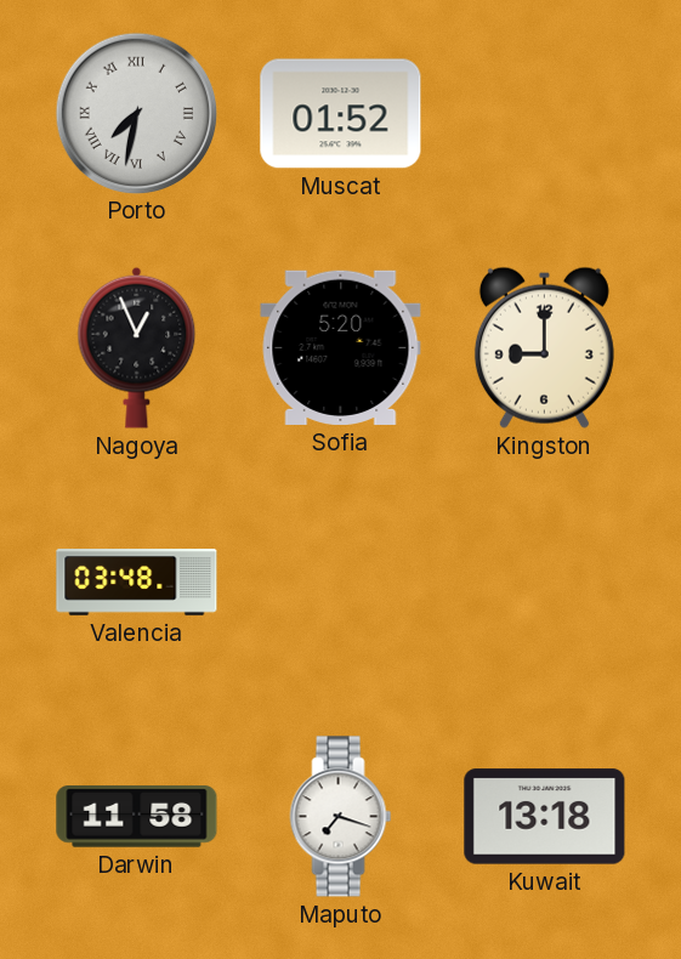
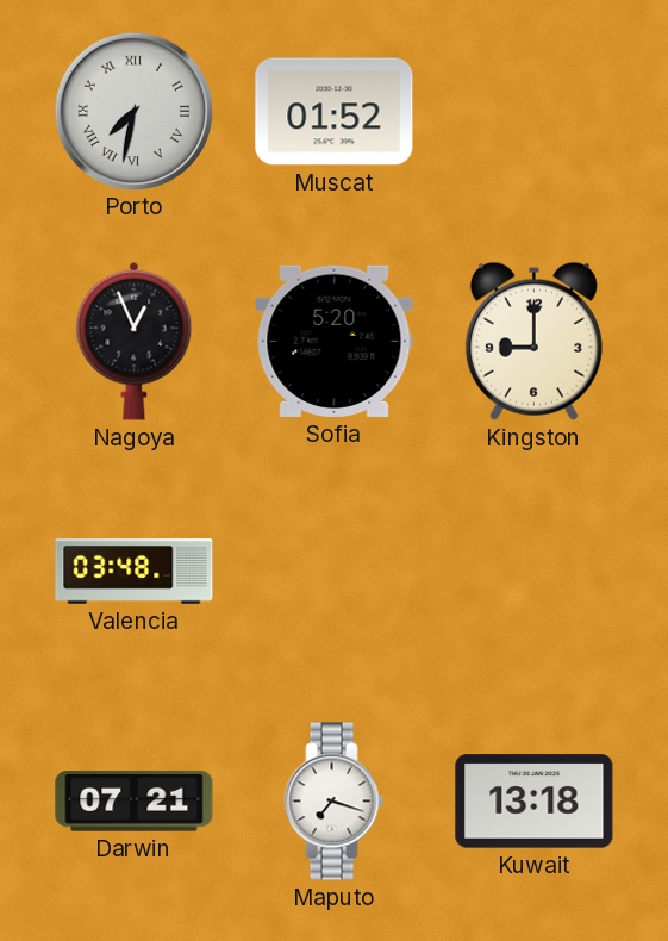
Darwin: 11:58 -> 07:21 (135, 802)
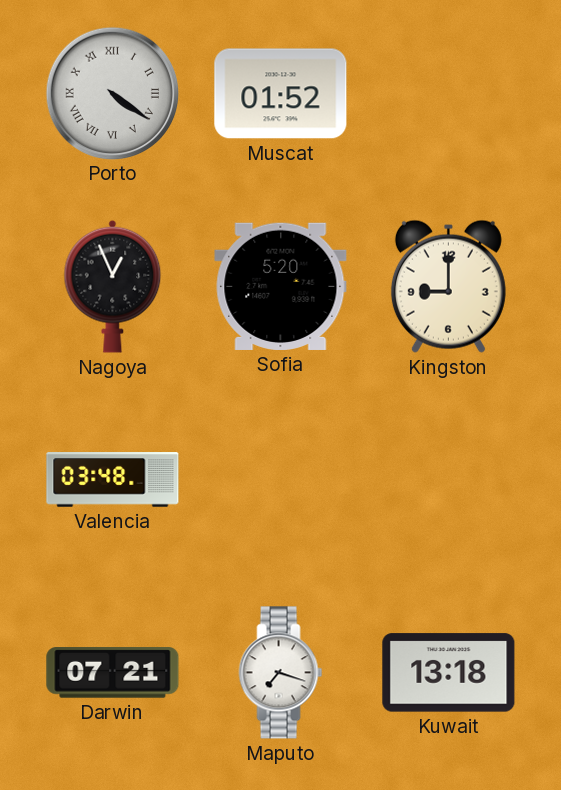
Porto: 7:32 -> 4:21 (112, 93)
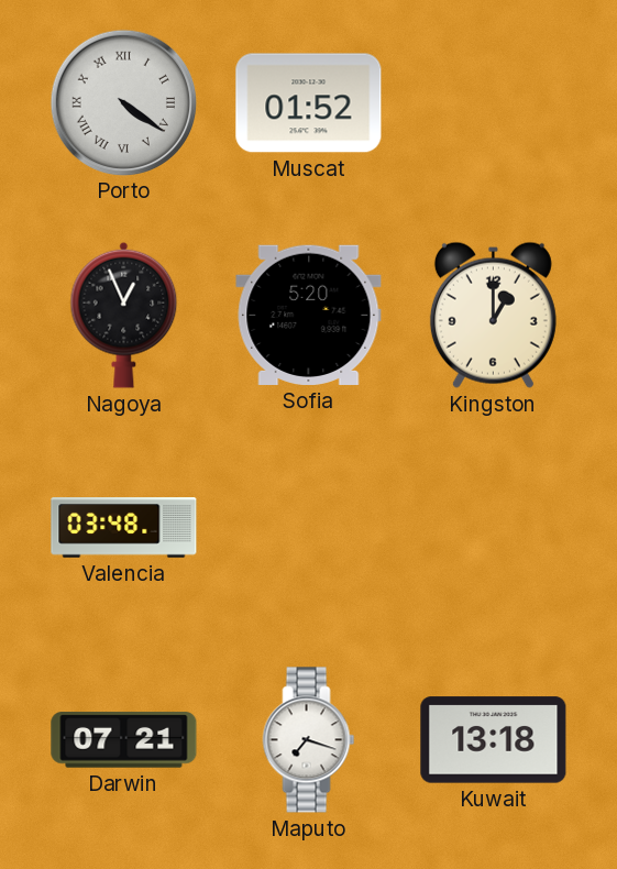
Kingston: 9:00 -> 1:00 (493, 315)
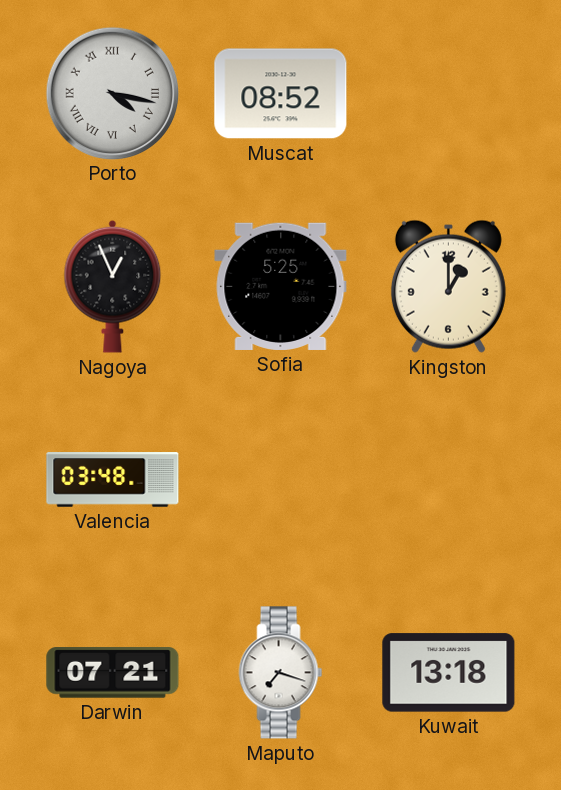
Porto: 4:21 -> 4:17 (112, 93)
Muscat: 01:52 -> 08:52 (281, 94)
Sofia: 5:20 -> 5:25 (281, 286)
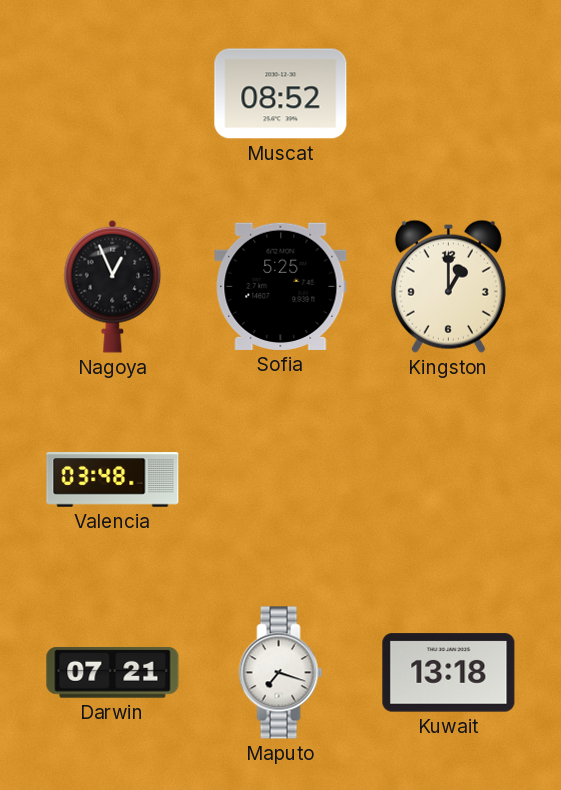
Porto: 4:17 -> none (112, 93)
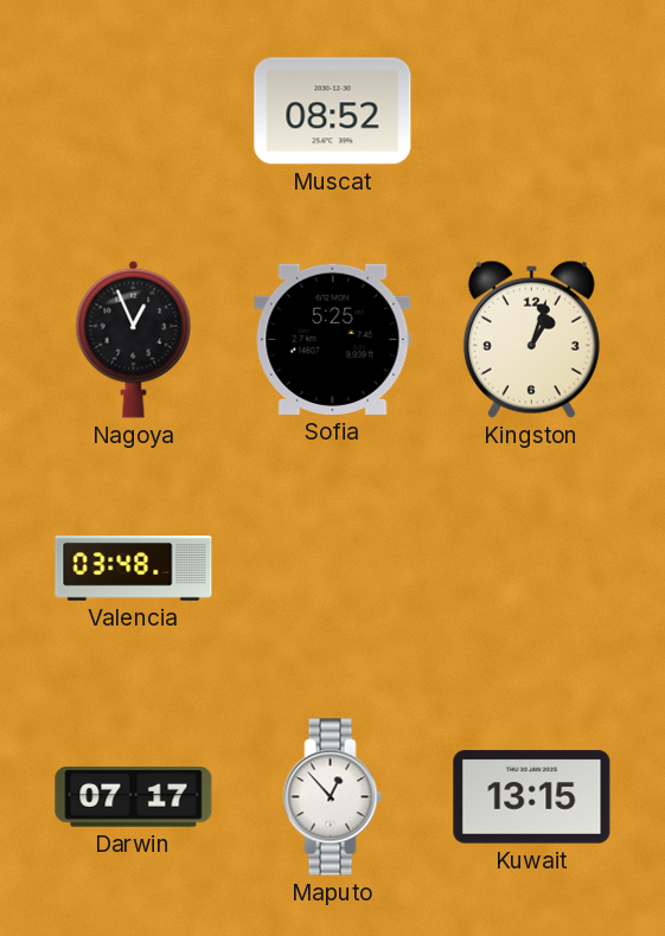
Kingston: 1:00 -> 1:03 (531, 339)
Darwin: 07:21 -> 07:17 (134, 797)
Maputo: 7:18 -> 12:53 (333, 797)
Kuwait: 13:18 -> 13:15 (532, 797)
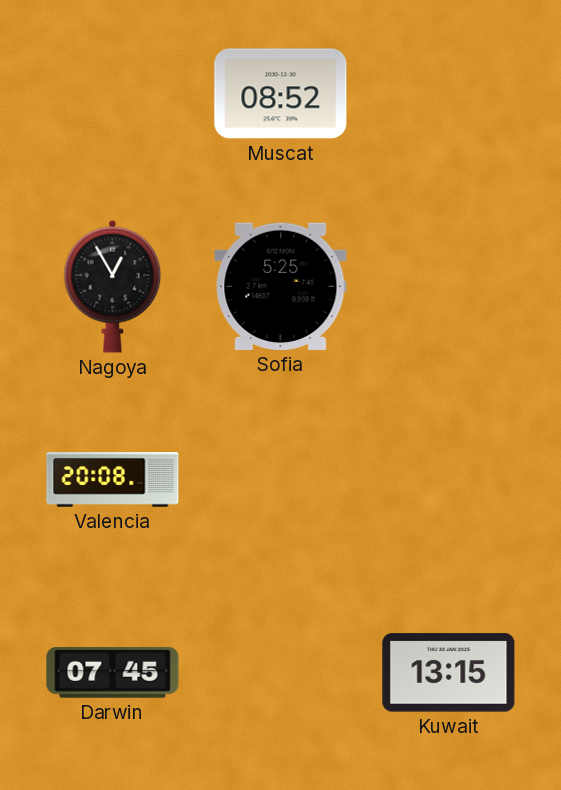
Nagoya: 12:56 -> 12:55 (113, 286)
Kingston: 1:03 -> none (531, 339)
Valencia: 03:48 -> 20:08 (113, 480)
Darwin: 07:17 -> 07:45 (113, 673)
Maputo: 12:53 -> none (333, 797)
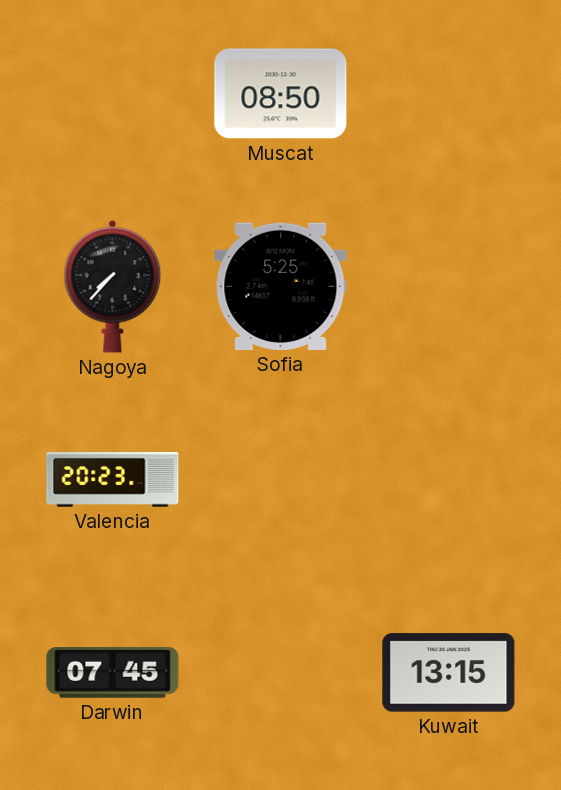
Muscat: 08:52 -> 08:50 (281, 94)
Nagoya: 12:55 -> 7:37 (113, 286)
Valencia: 20:08 -> 20:23 (113, 480)
